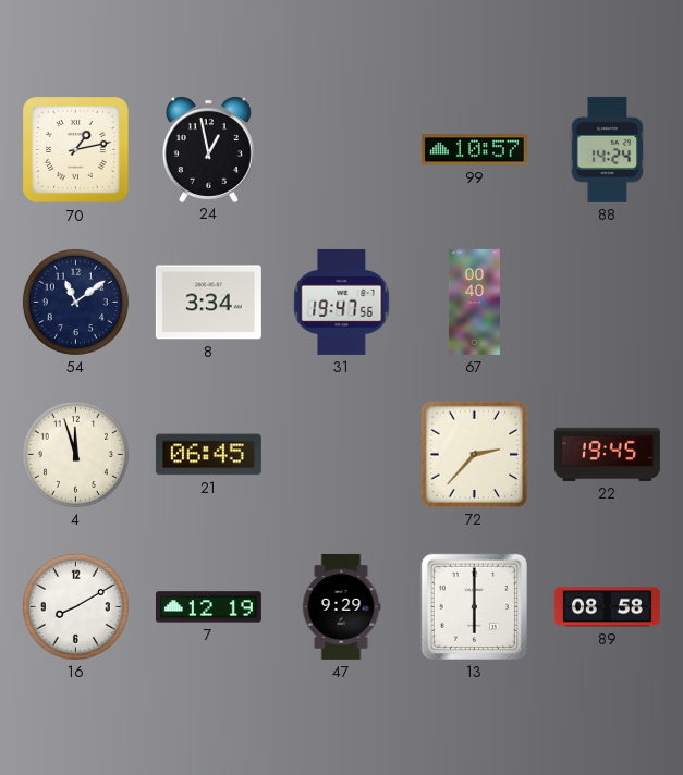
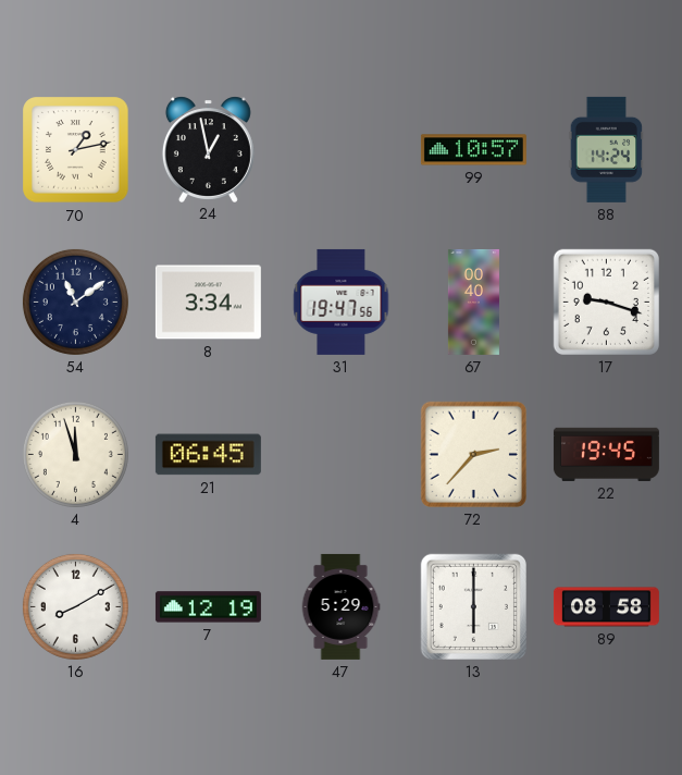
17: none -> 9:18 (606, 302)
47: 9:29 -> 5:29 (340, 606)
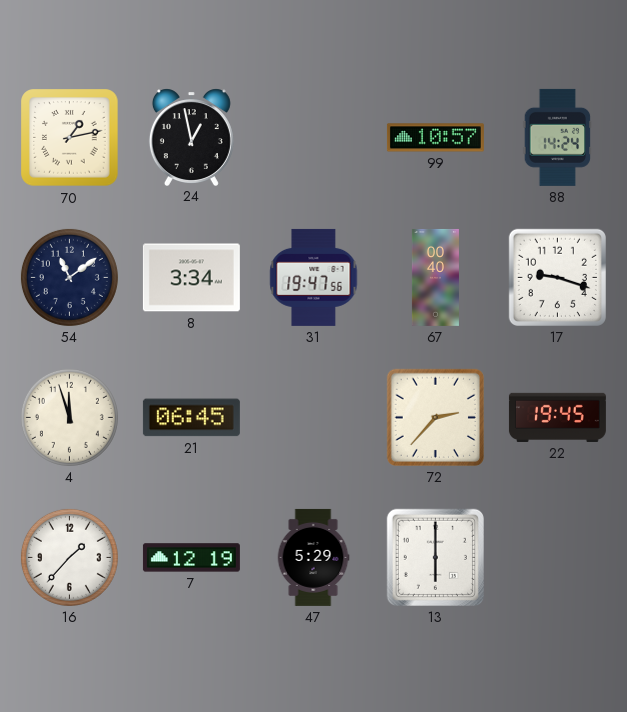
16: 8:10 -> 1:37 (69, 557)
89: 08:58 -> none (606, 607)
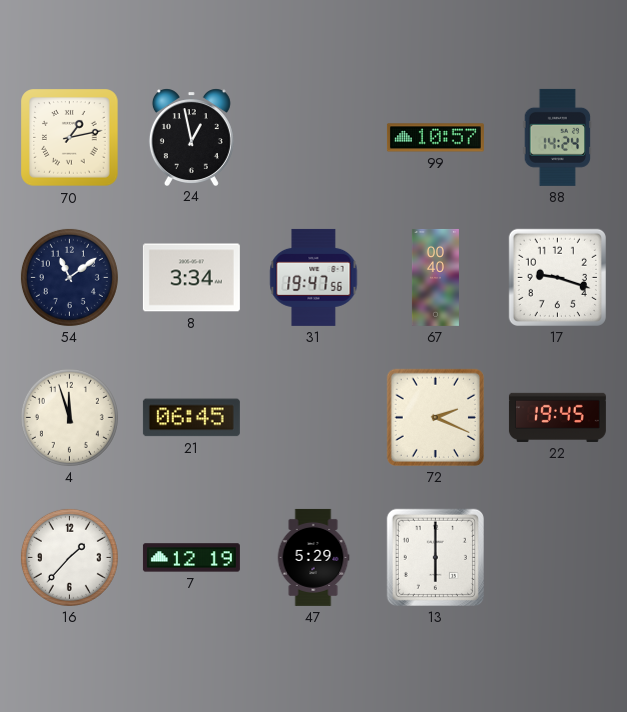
72: 2:37 -> 2:19 (435, 417)
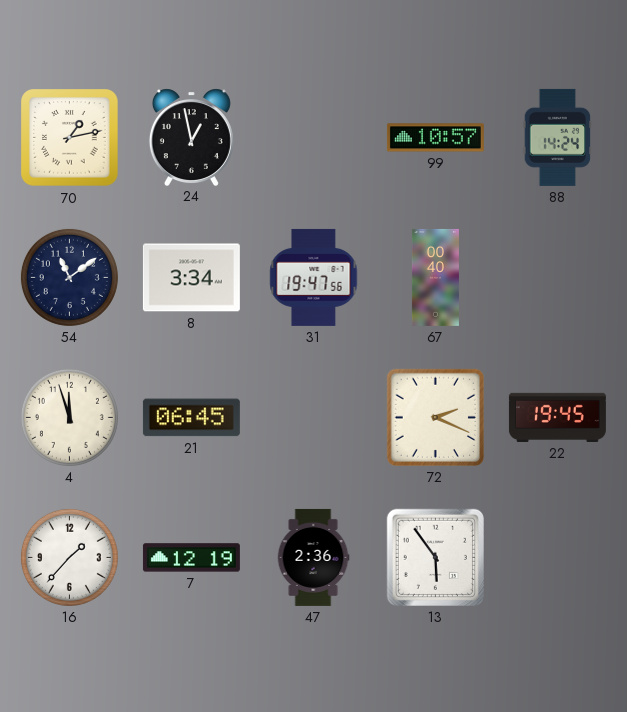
17: 9:18 -> none (557, 277)
47: 5:29 -> 2:36 (313, 557)
13: 6:00 -> 5:54 (435, 557)
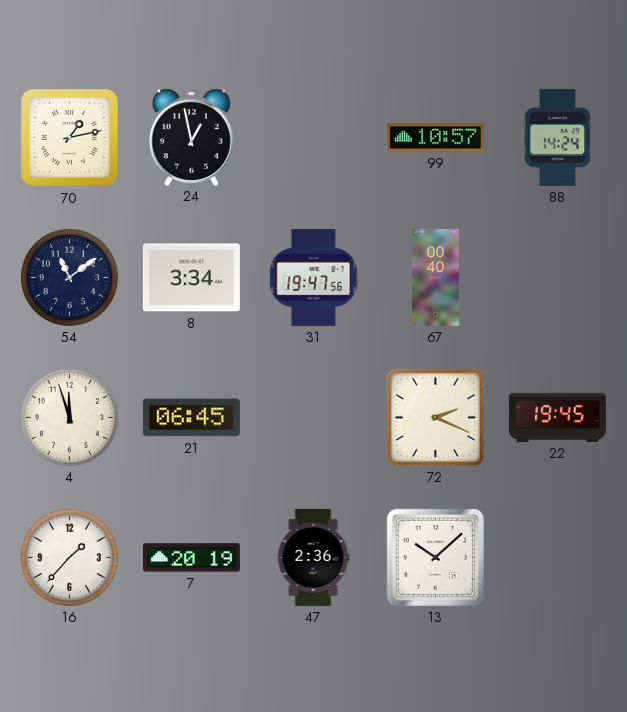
7: 12:19 -> 20:19 (191, 558)
13: 5:54 -> 10:08 (435, 557)
